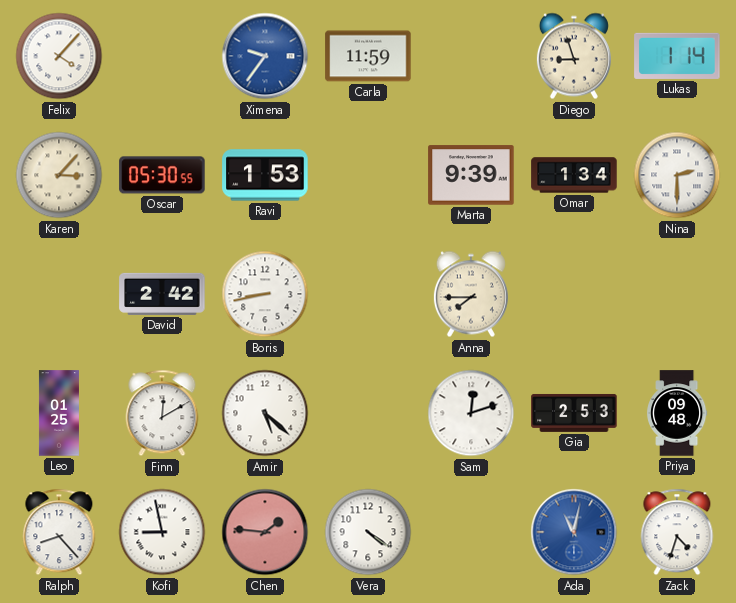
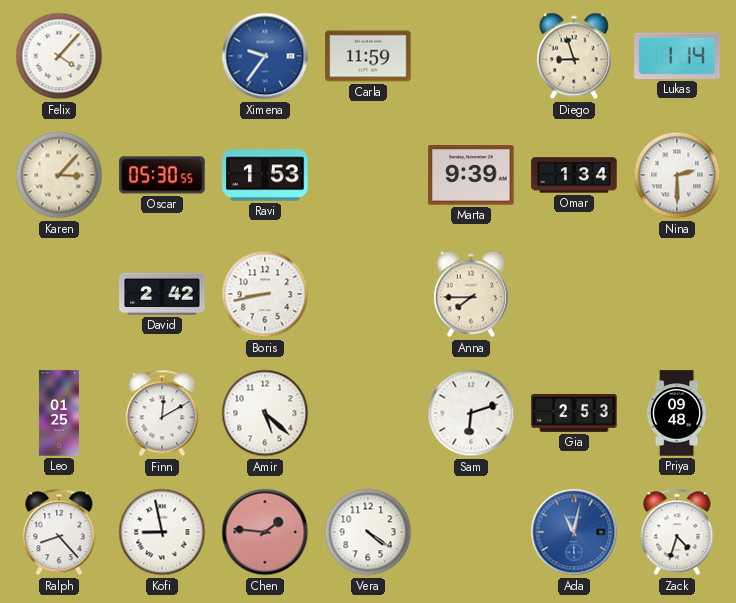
Sam: 12:12 -> 6:12 (471, 413)
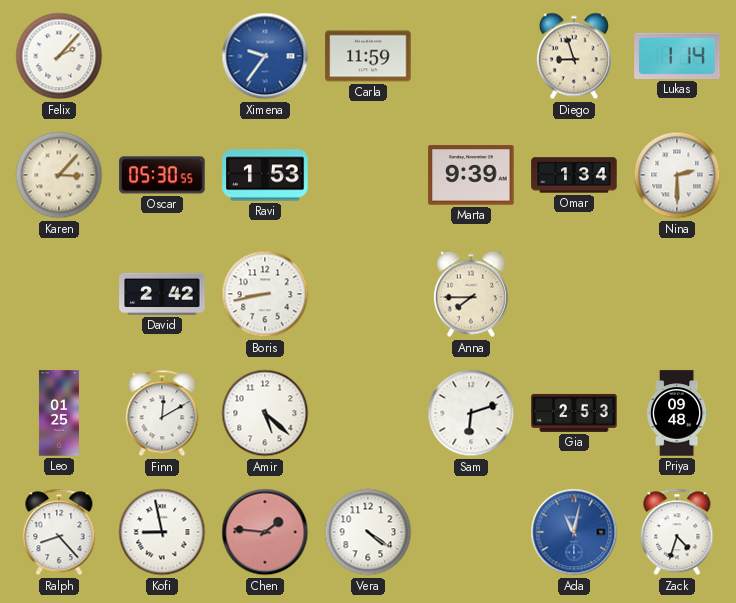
Felix: 4:07 -> 2:07 (59, 56)
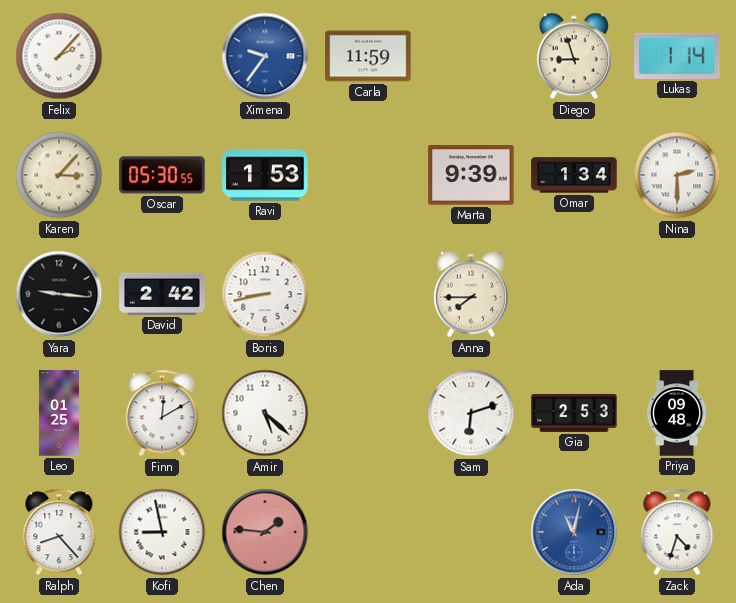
Yara: none -> 9:16 (59, 294)
Vera: 4:21 -> none (368, 532)
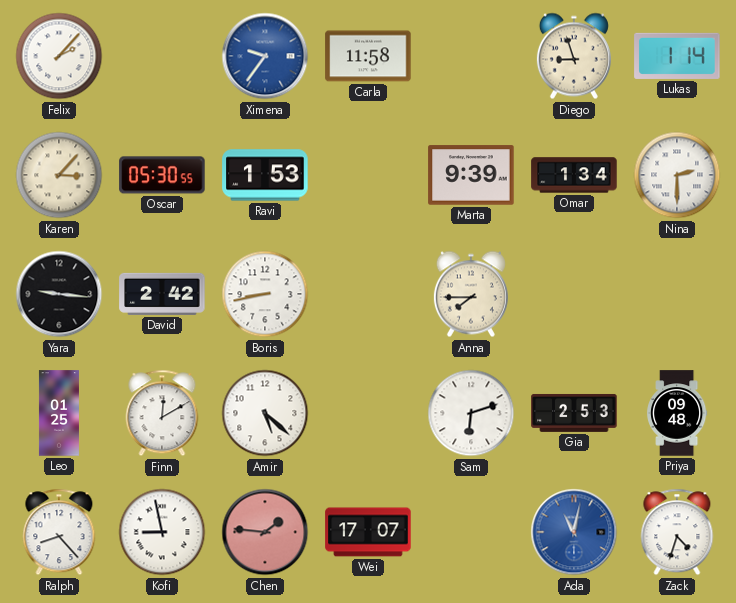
Carla: 11:59 -> 11:58 (368, 56)
Wei: none -> 17:07 (368, 532)
